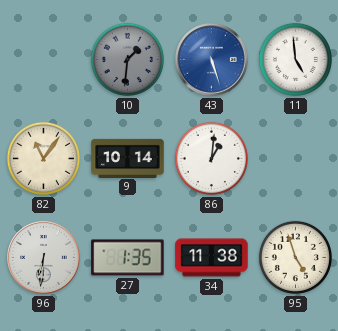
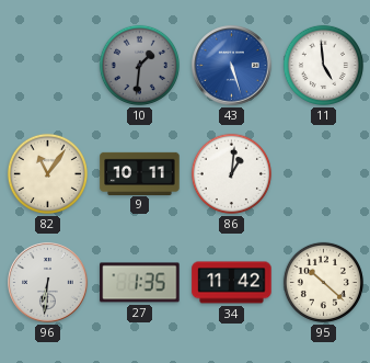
9: 10:14 -> 10:11 (140, 173)
34: 11:38 -> 11:42 (232, 283)
95: 4:57 -> 10:22 (323, 282)
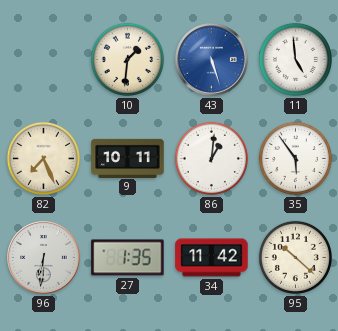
10 dial: grey -> cream (127, 59)
82: 11:06 -> 7:26 (43, 158)
35: none -> 5:54 (295, 158)
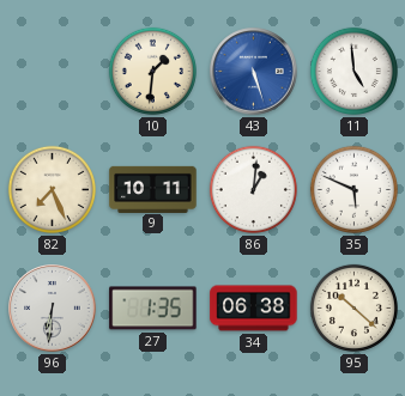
35: 5:54 -> 5:49 (353, 189)
34: 11:42 -> 06:38 (254, 309)
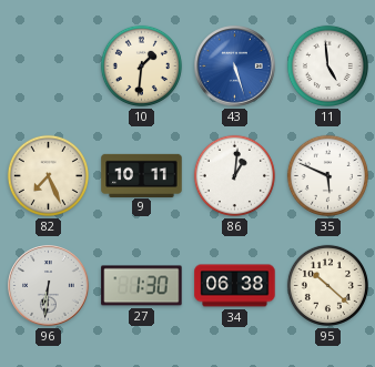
27: 1:35 -> 1:30 (142, 286)
